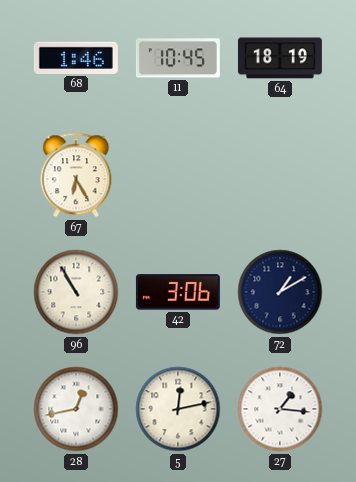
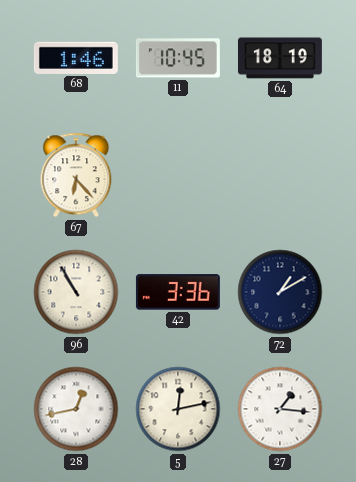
67: 6:25 -> 6:23 (76, 175)
42: 3:06 -> 3:36 (178, 292)
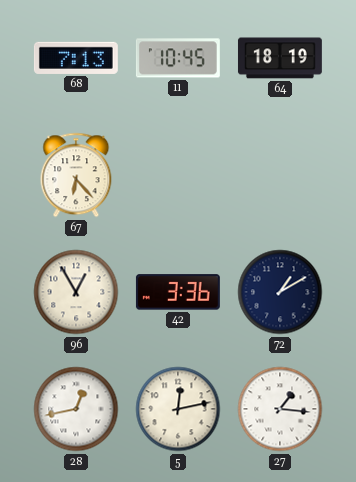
68: 1:46 -> 7:13 (76, 58)
96: 10:55 -> 12:55 (76, 292)
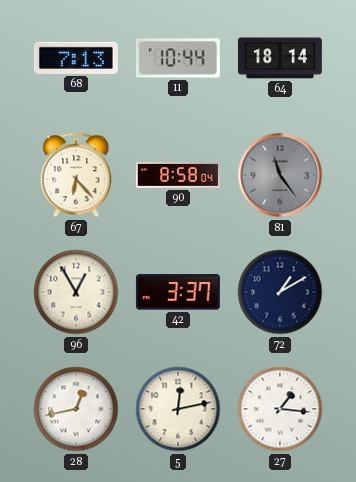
11: 10:45 -> 10:44 (178, 58)
64: 18:19 -> 18:14 (280, 58)
90: none -> 8:58 (178, 175)
81: none -> 11:24 (280, 175)
42: 3:36 -> 3:37 (178, 292)
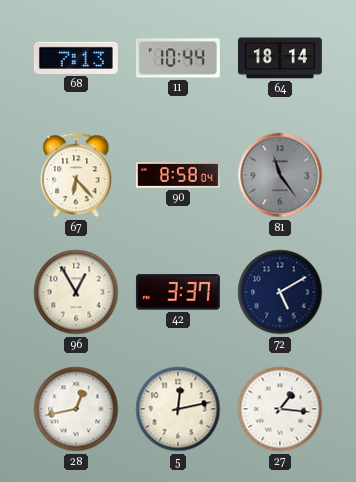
72: 1:10 -> 5:10 (280, 292)
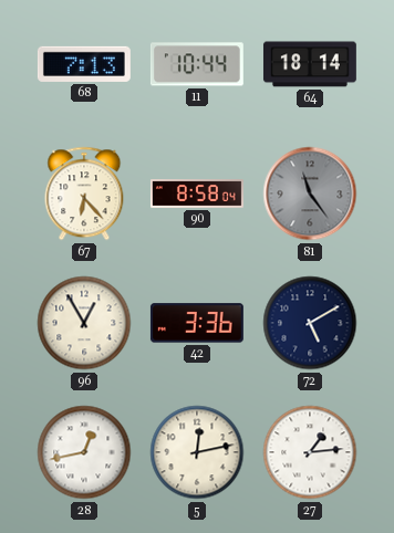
42: 3:37 -> 3:36 (197, 323)
27: 1:16 -> 1:14 (310, 452)
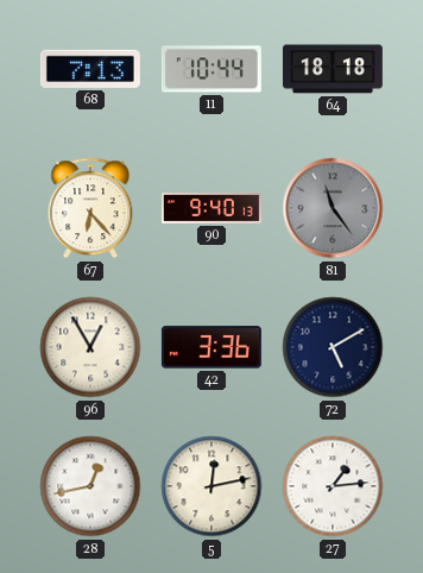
64: 18:14 -> 18:18 (333, 69)
90: 8:58 -> 9:40 (211, 208)
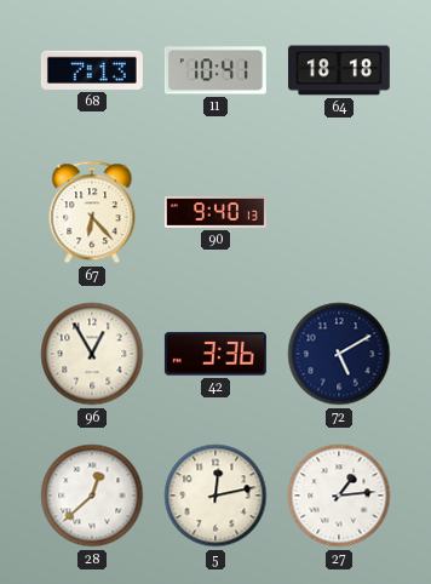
11: 10:44 -> 10:41 (215, 70)
81: 11:24 -> none (333, 208)
28: 12:43 -> 12:38 (92, 496)
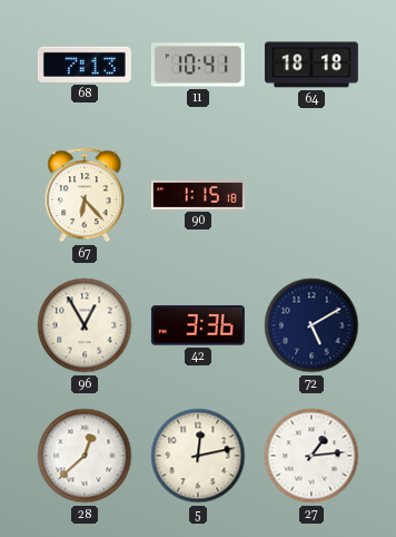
90: 9:40 -> 1:15 (198, 195)
